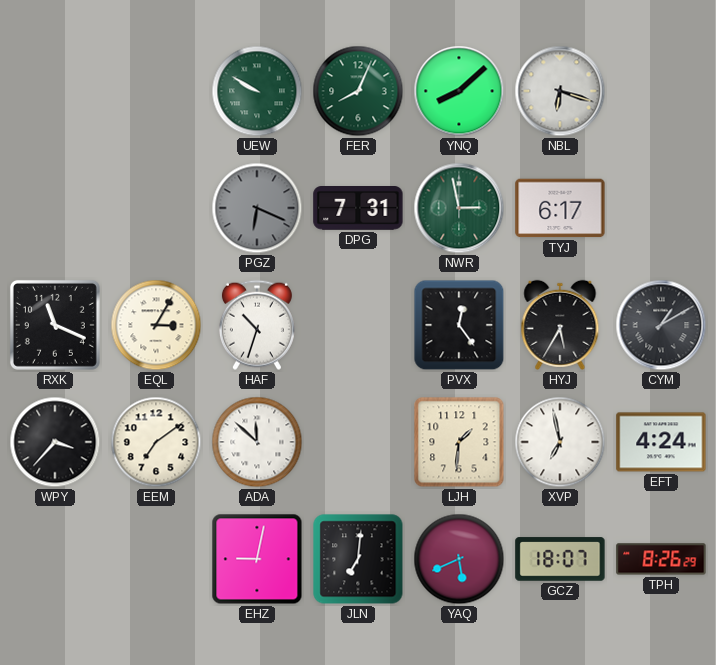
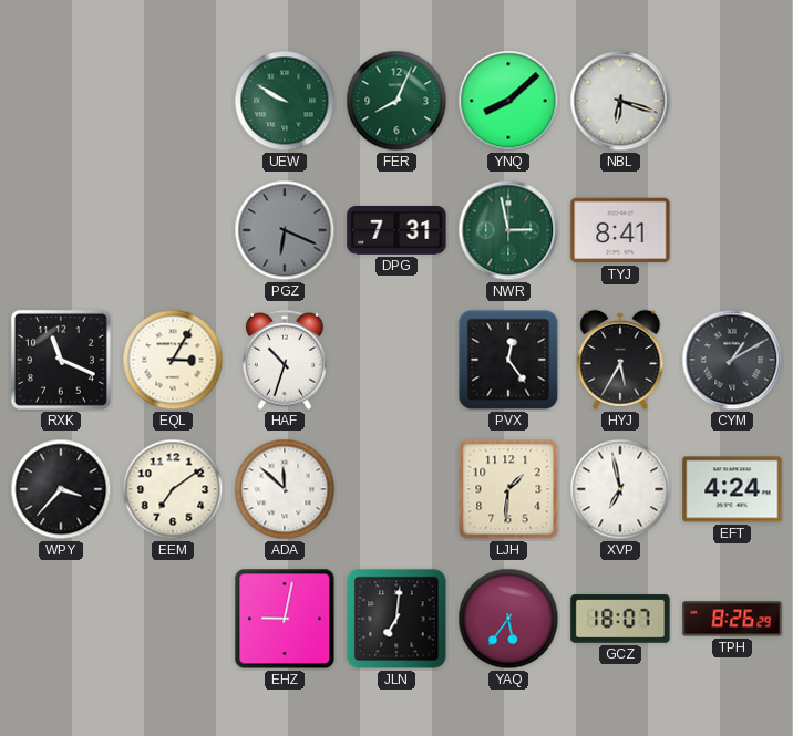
TYJ: 6:17 -> 8:41 (620, 230)
YAQ: 5:41 -> 5:36 (508, 619)
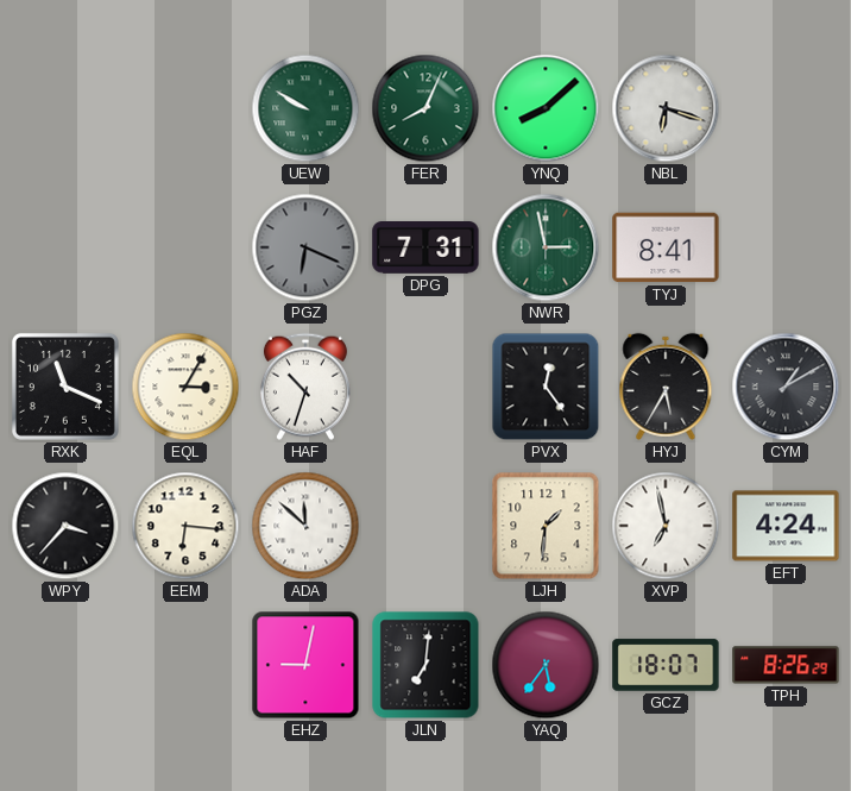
EEM: 7:09 -> 6:16 (185, 526)
